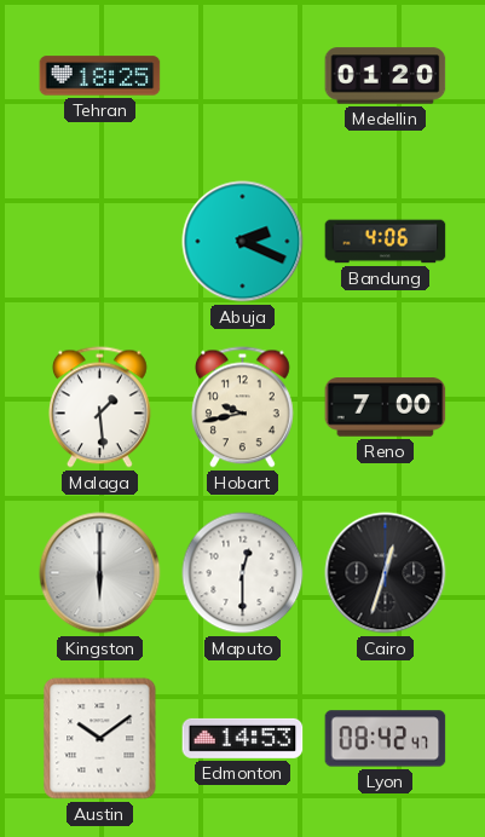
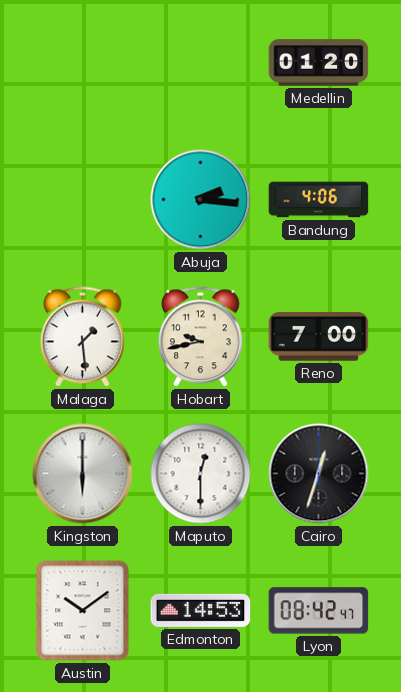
Tehran: 18:25 -> none (100, 76)
Abuja: 2:19 -> 2:16 (201, 200)
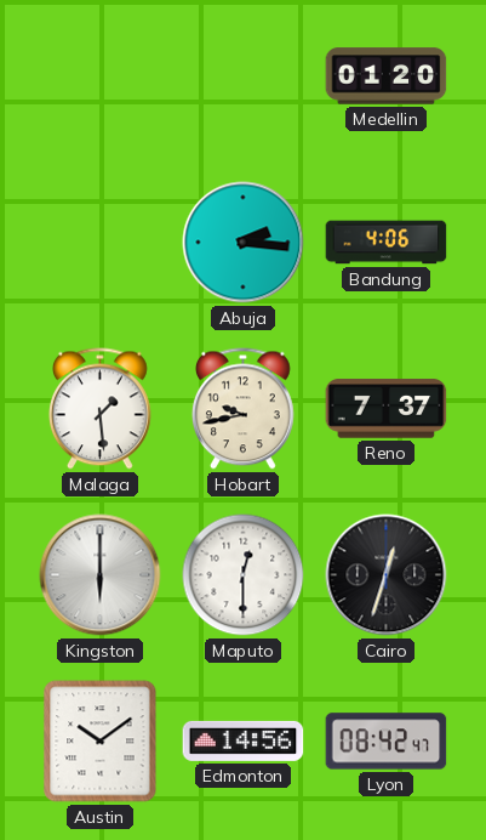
Reno: 7:00 -> 7:37 (387, 409)
Edmonton: 14:53 -> 14:56 (244, 740)
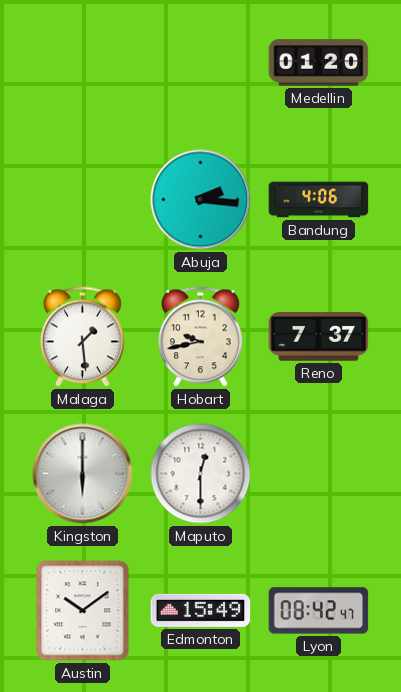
Cairo: 12:33 -> none (387, 575)
Edmonton: 14:56 -> 15:49 (201, 610)
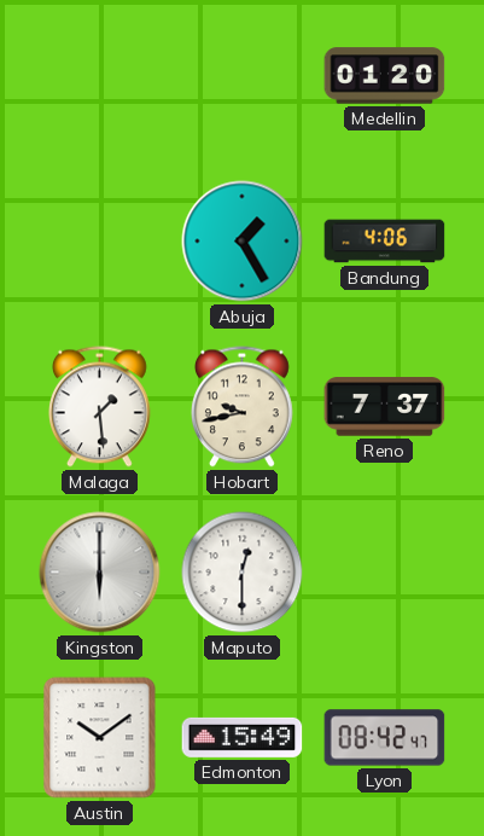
Abuja: 2:16 -> 1:25 (243, 242)
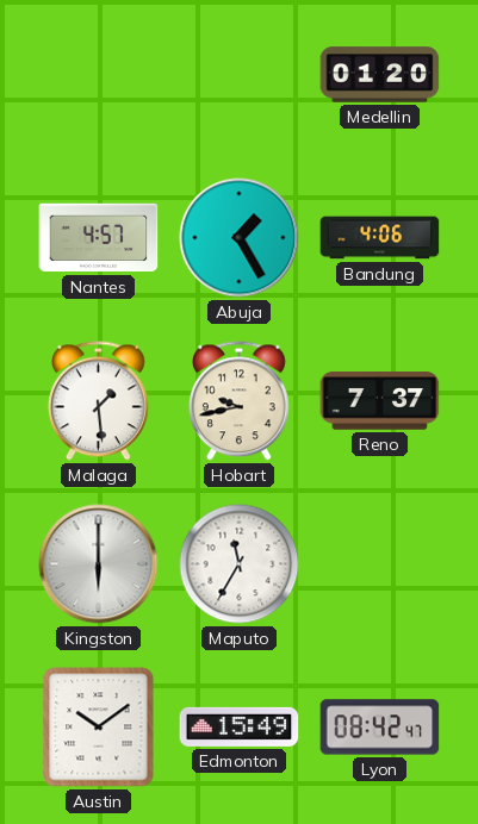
Nantes: none -> 4:57 (99, 238)
Maputo: 12:30 -> 11:35 (240, 564)
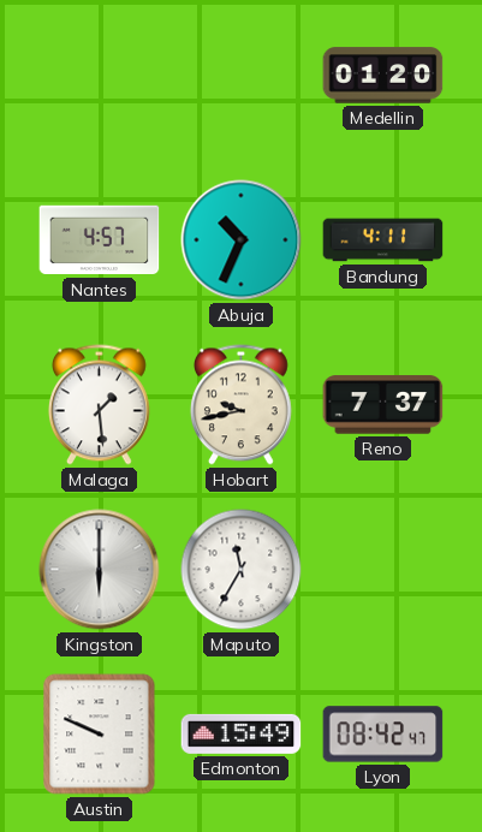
Abuja: 1:25 -> 10:34 (242, 240)
Bandung: 4:06 -> 4:11 (383, 240)
Austin: 10:09 -> 9:49 (100, 735)
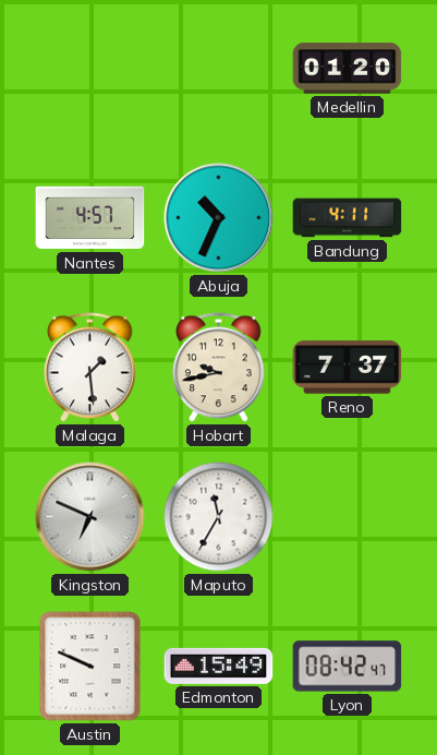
Kingston: 6:00 -> 6:49 (90, 517)
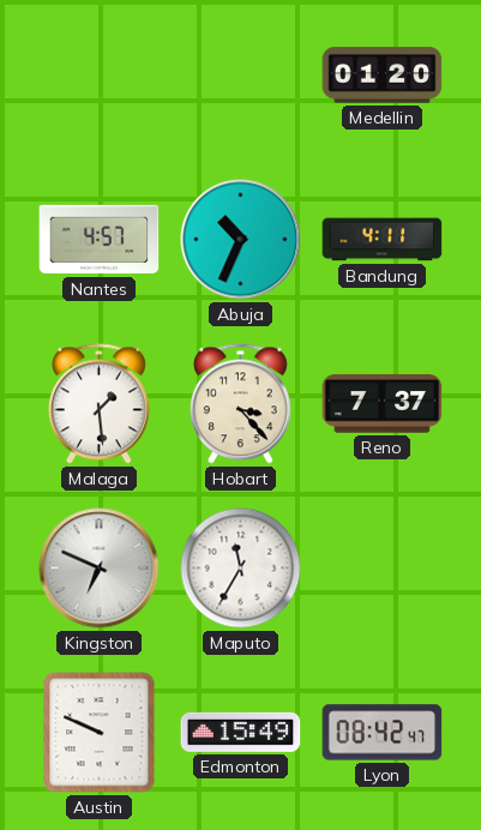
Hobart: 9:43 -> 3:23 (240, 404)
